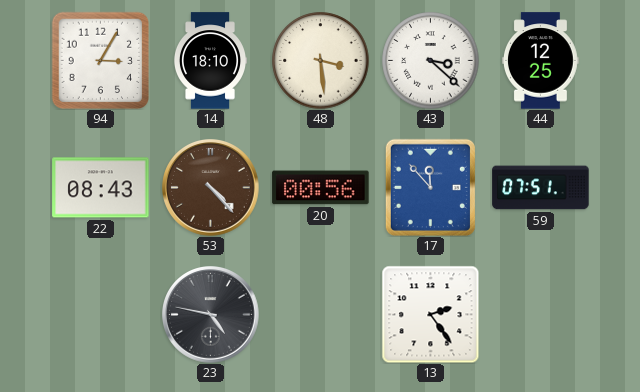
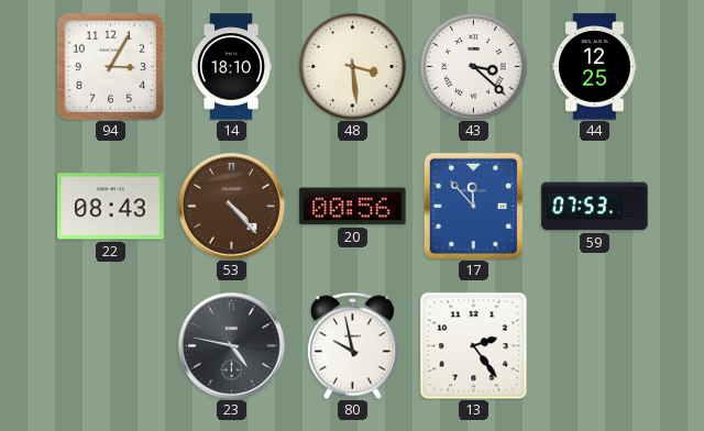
59: 07:51 -> 07:53 (595, 207)
80: none -> 9:58 (352, 345)
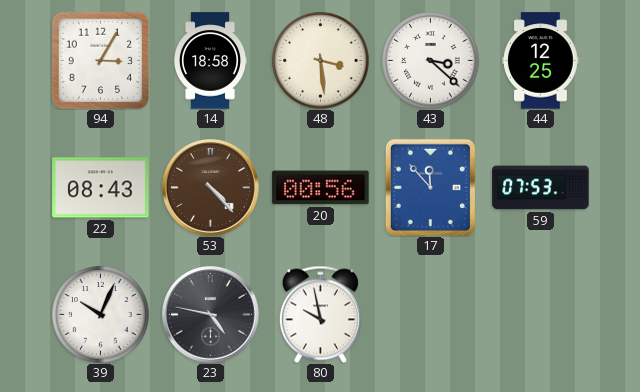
14: 18:10 -> 18:58 (209, 61)
39: none -> 10:04 (101, 315)
13: 2:24 -> none (473, 345)
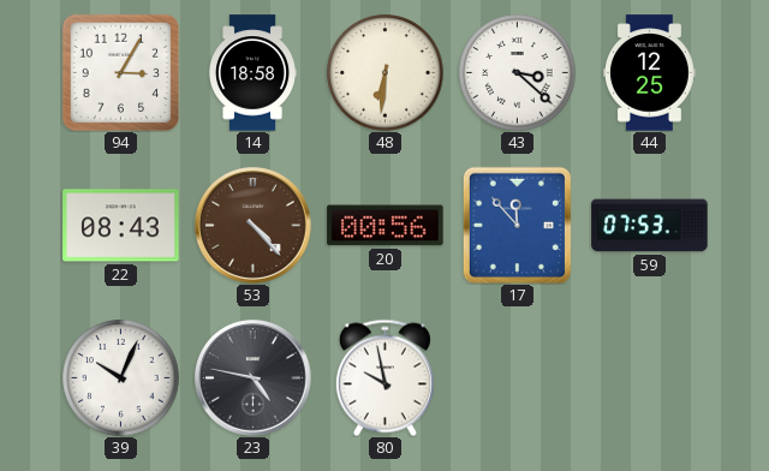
48: 3:29 -> 6:31 (386, 73)
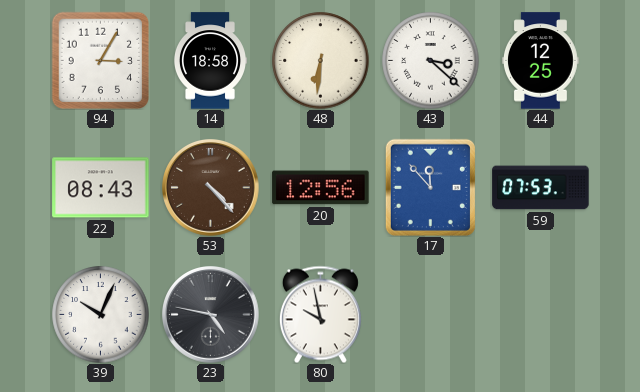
20: 00:56 -> 12:56 (321, 188)
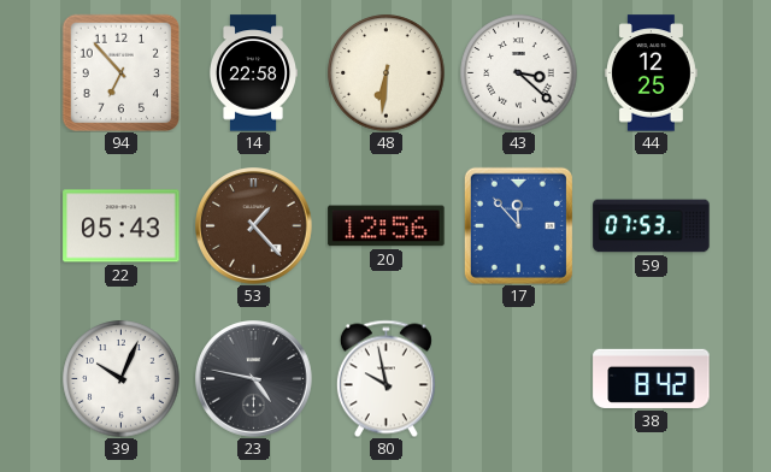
94: 3:05 -> 6:53 (120, 72)
14: 18:58 -> 22:58 (252, 73)
22: 08:43 -> 05:43 (122, 226)
53: 4:23 -> 1:23 (254, 226)
38: none -> 8:42 (652, 378)
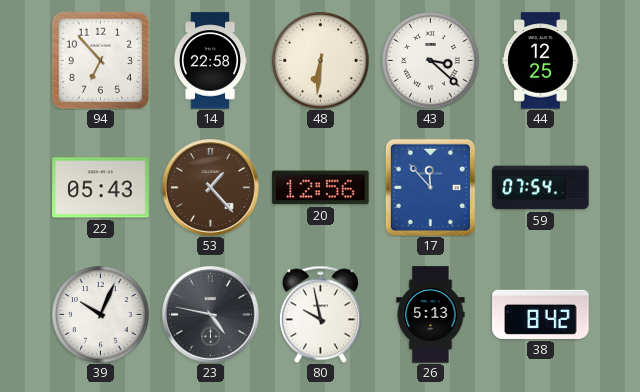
59: 07:53 -> 07:54 (541, 188)
26: none -> 5:13 (431, 315)
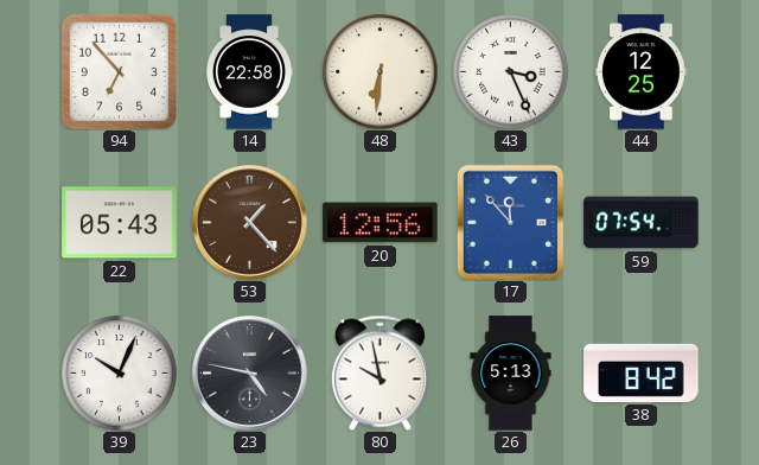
43: 3:22 -> 3:26 (511, 72)
